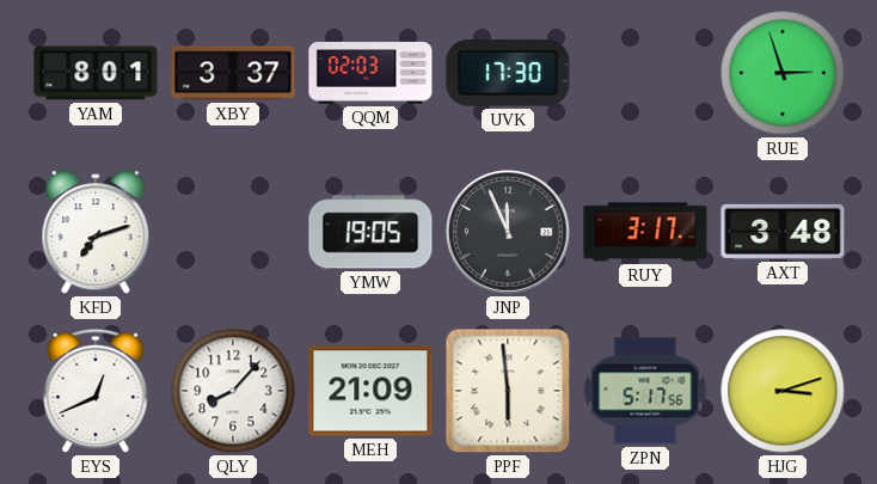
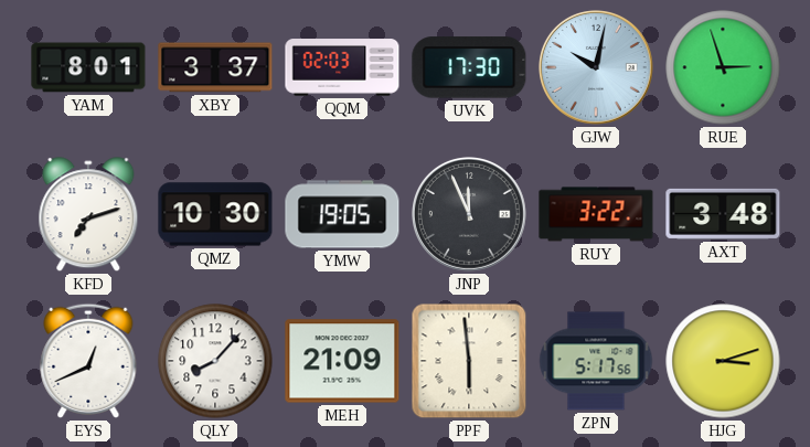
GJW: none -> 10:02 (597, 68)
QMZ: none -> 10:30 (215, 214)
RUY: 3:17 -> 3:22 (596, 214)
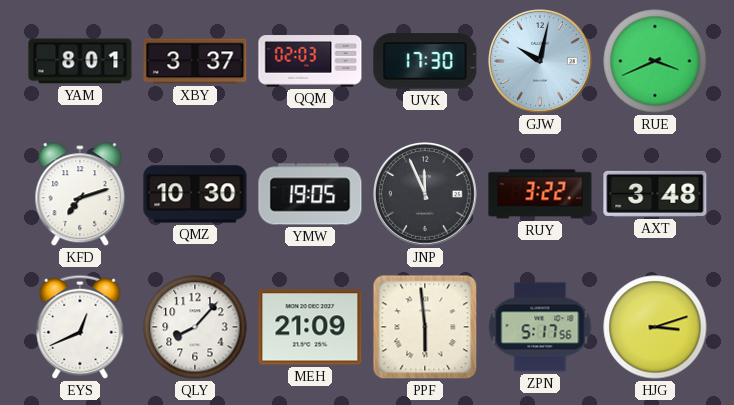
RUE: 2:57 -> 3:41 (655, 61)
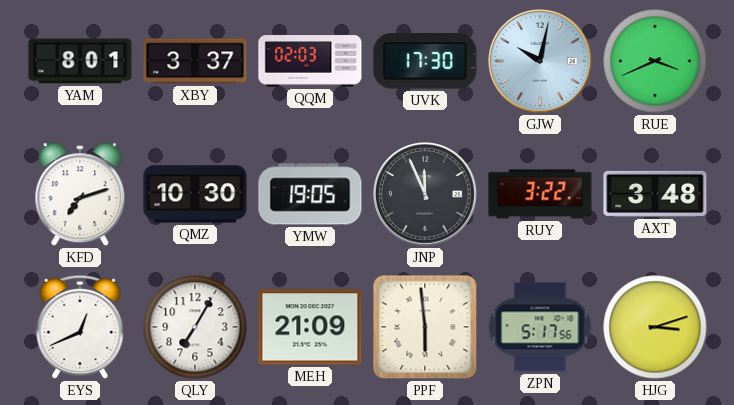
QLY: 8:07 -> 7:05 (195, 327)
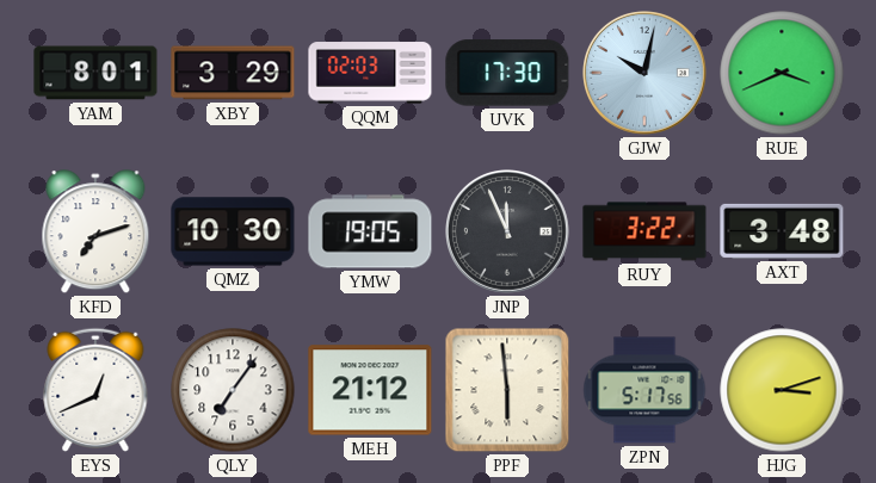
XBY: 3:37 -> 3:29 (233, 73)
QLY: 7:05 -> 7:06 (233, 390)
MEH: 21:09 -> 21:12 (370, 390)
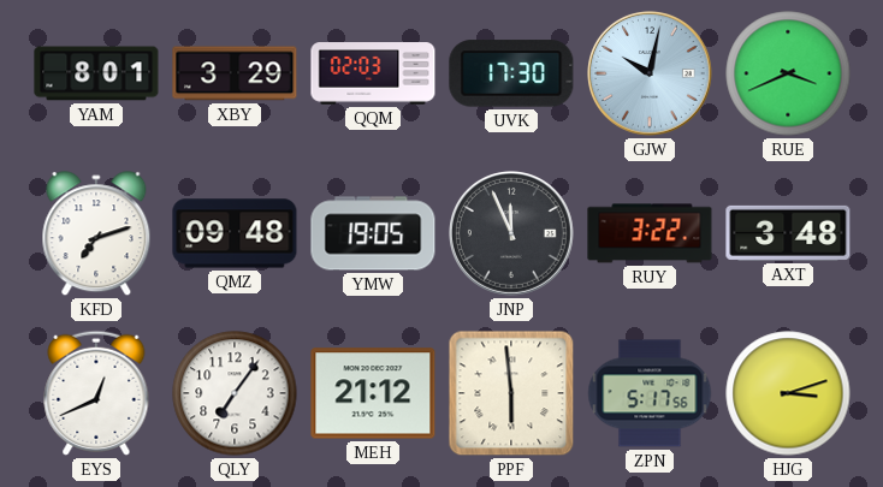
QMZ: 10:30 -> 09:48 (235, 233)
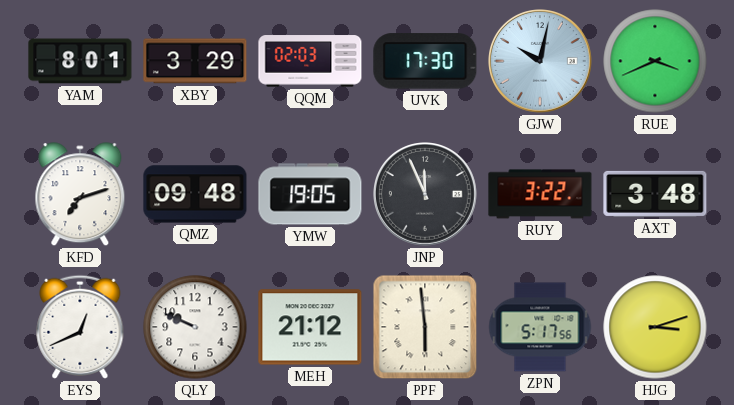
QLY: 7:06 -> 9:49 (195, 327)
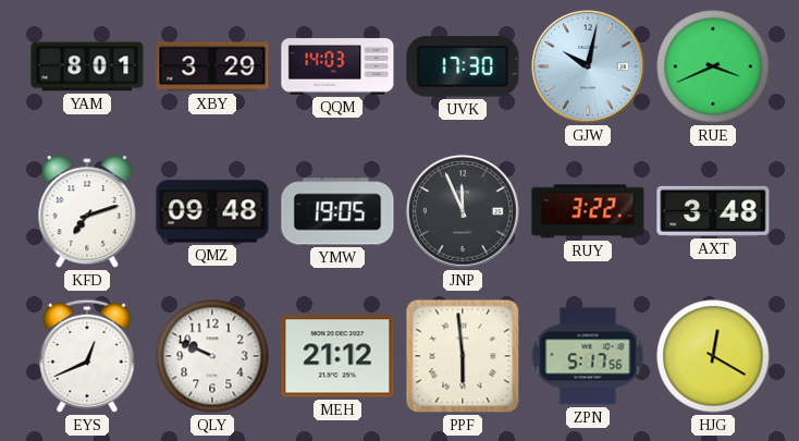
QQM: 02:03 -> 14:03 (337, 66)
HJG: 3:12 -> 12:20 (713, 356)
